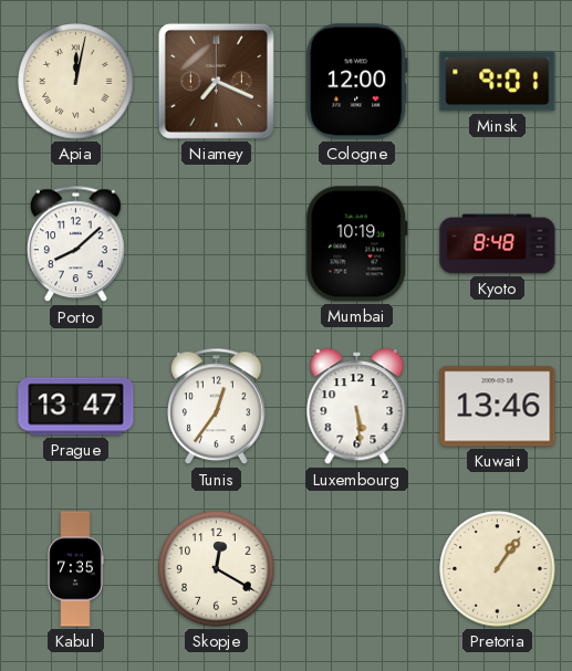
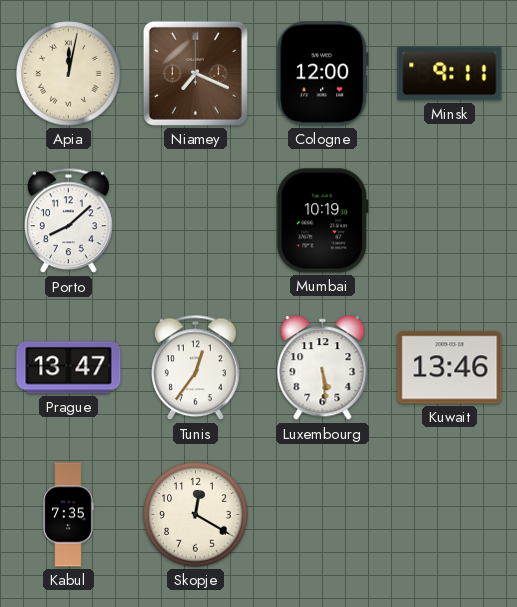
Minsk: 9:01 -> 9:11 (450, 74)
Kyoto: 8:48 -> none (498, 244)
Pretoria: 1:06 -> none (498, 569)
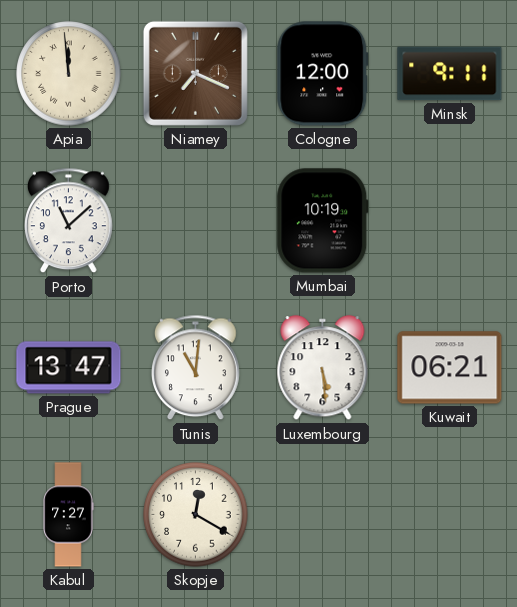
Apia: 12:02 -> 11:59 (69, 74)
Porto: 8:08 -> 11:08 (69, 221)
Tunis: 12:36 -> 11:01 (196, 368)
Kuwait: 13:46 -> 06:21 (450, 368)
Kabul: 7:35 -> 7:27 (68, 515)
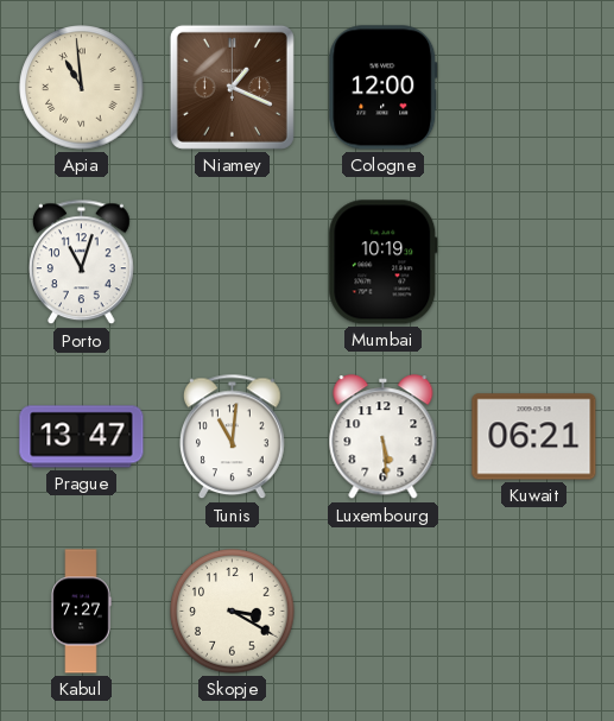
Apia: 11:59 -> 10:59 (82, 88)
Niamey: 7:19 -> 1:19 (232, 87)
Minsk: 9:11 -> none (450, 74)
Porto: 11:08 -> 11:03 (82, 263)
Skopje: 12:20 -> 3:20 (233, 612)
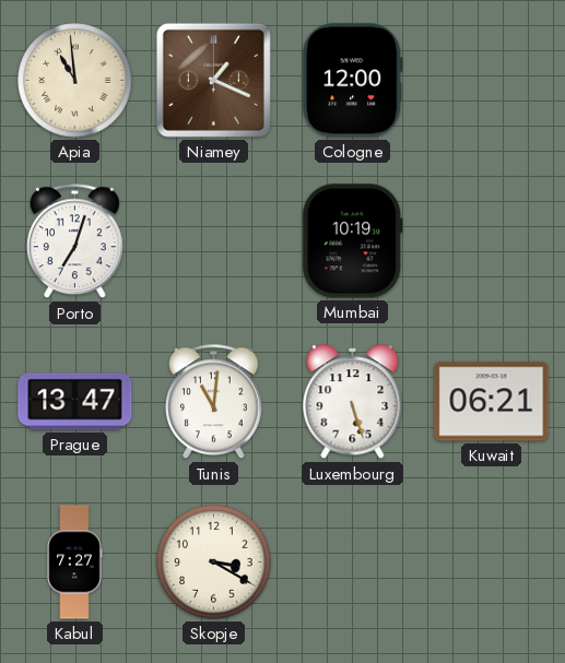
Porto: 11:03 -> 7:03 (75, 241)
Luxembourg: 5:29 -> 5:27 (353, 402)
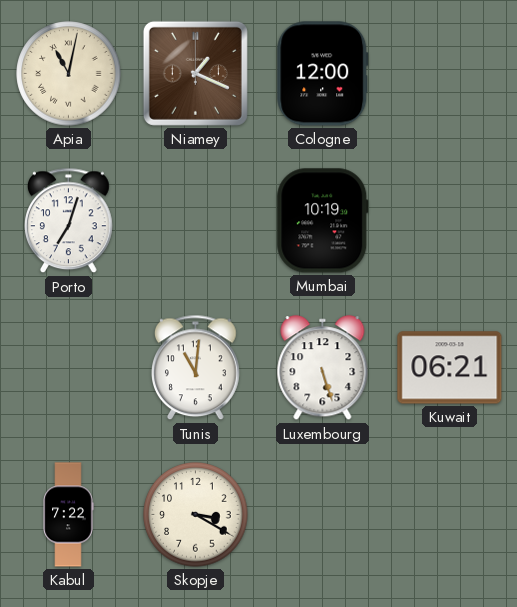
Apia: 10:59 -> 11:02 (69, 74)
Prague: 13:47 -> none (75, 402)
Kabul: 7:27 -> 7:22 (68, 515)
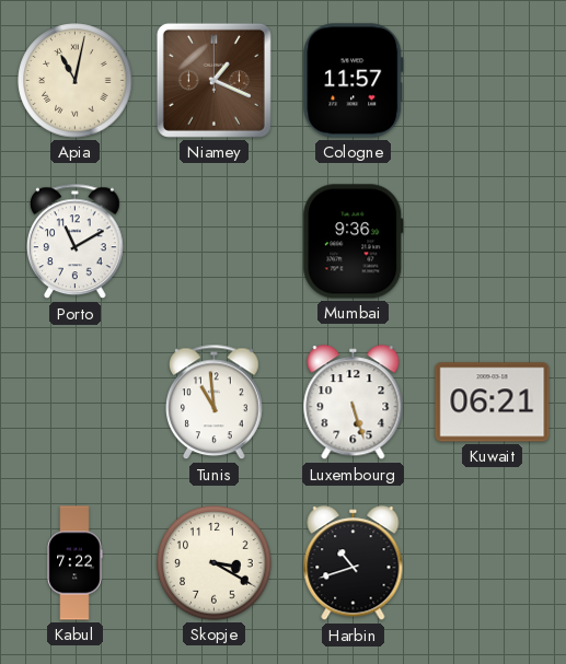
Cologne: 12:00 -> 11:57 (354, 81)
Porto: 7:03 -> 11:10 (76, 242)
Mumbai: 10:19 -> 9:36 (354, 242)
Tunis: 11:01 -> 10:59 (215, 403)
Harbin: none -> 10:42 (354, 563)
